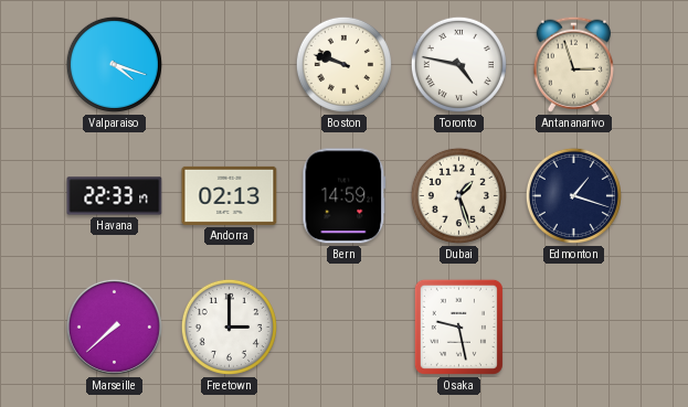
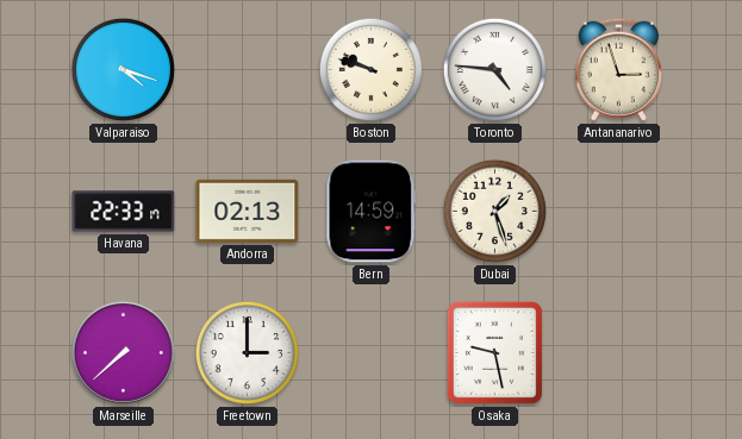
Toronto: 4:47 -> 4:46 (494, 69)
Edmonton: 1:18 -> none (573, 195)
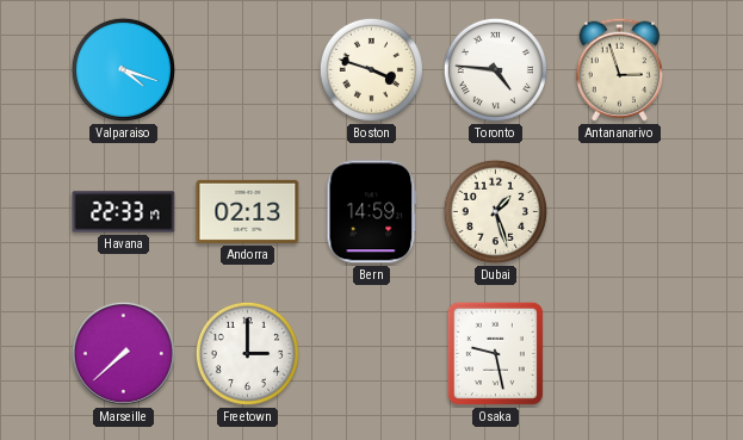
Boston: 9:48 -> 3:48 (371, 69)
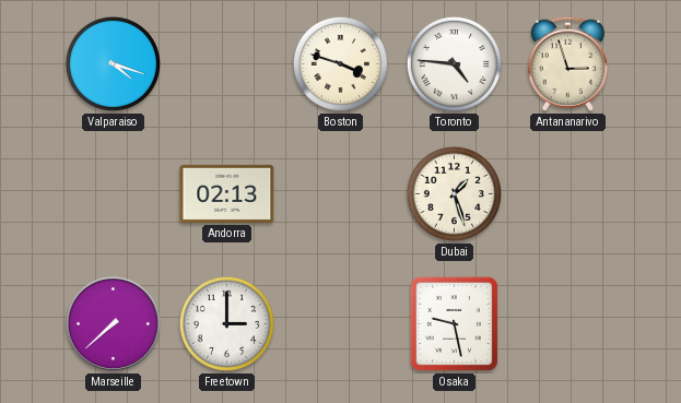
Havana: 22:33 -> none (124, 212)
Bern: 14:59 -> none (372, 212)
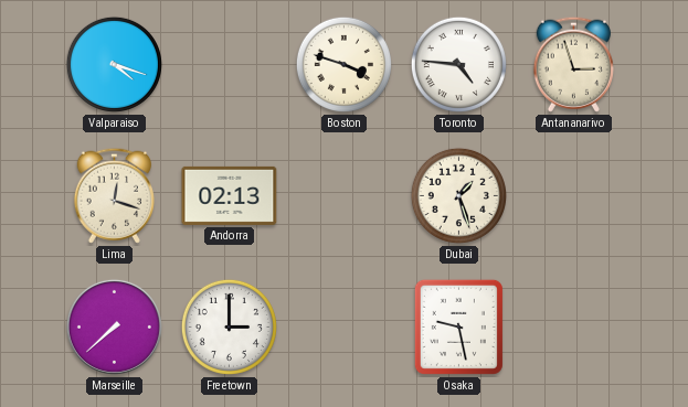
Lima: none -> 12:18 (114, 195)
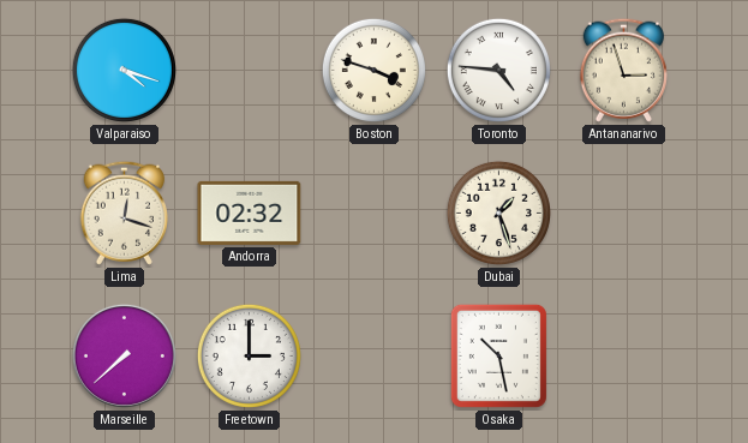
Andorra: 02:13 -> 02:32 (250, 212)
Osaka: 9:28 -> 10:28 (498, 355)
